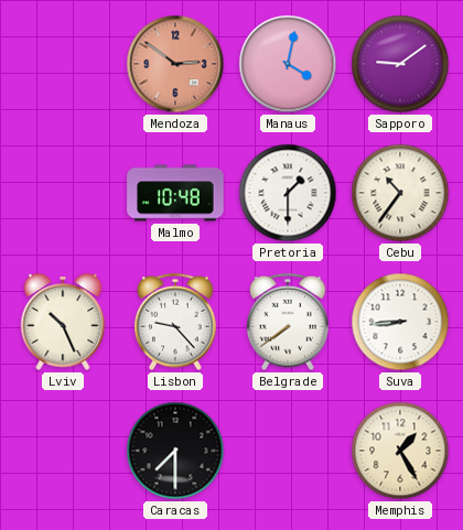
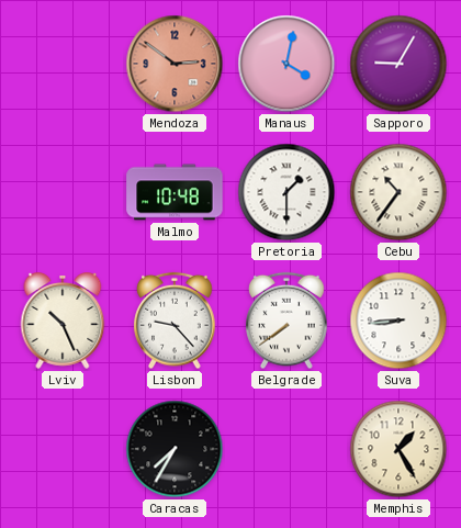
Sapporo: 9:09 -> 9:05 (398, 64)
Caracas: 7:30 -> 7:35 (175, 449)
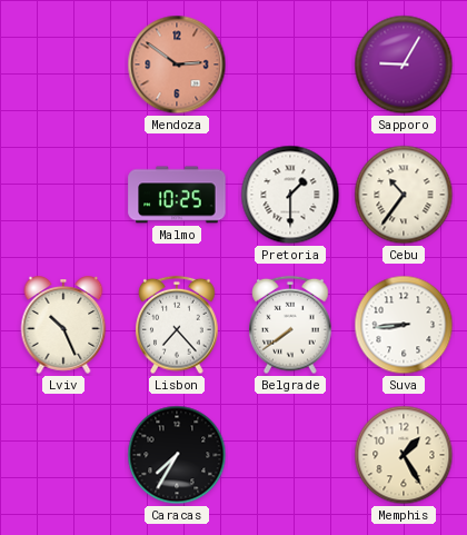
Manaus: 4:02 -> none (286, 64)
Malmo: 10:48 -> 10:25 (177, 195)
Lisbon: 9:23 -> 7:23 (177, 325)
